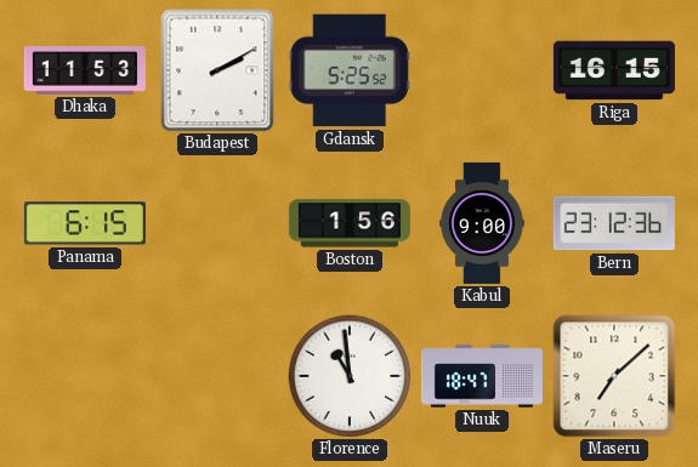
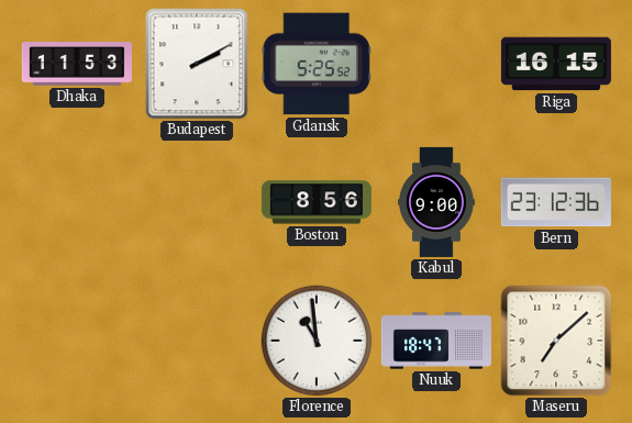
Panama: 6:15 -> none (85, 223)
Boston: 1:56 -> 8:56 (317, 202)
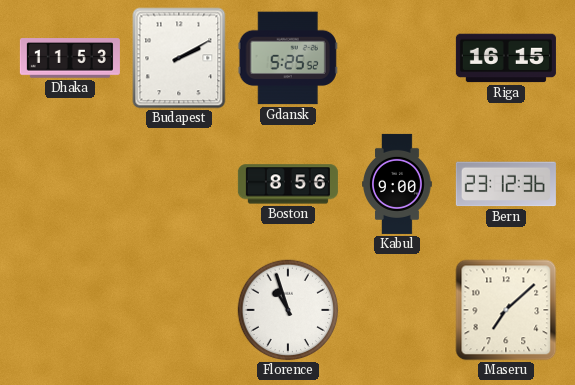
Florence: 10:59 -> 10:57 (288, 310)
Nuuk: 18:47 -> none (436, 341)
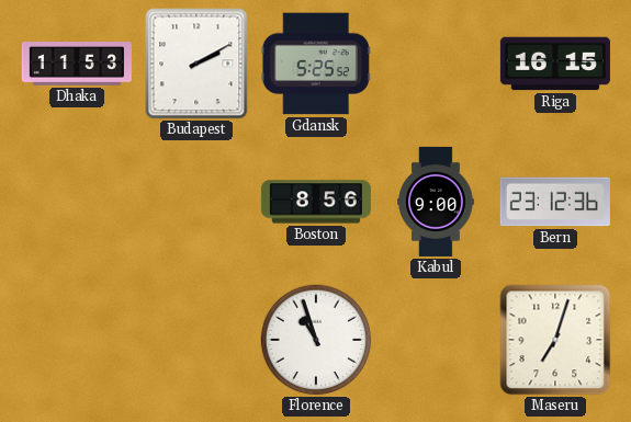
Maseru: 7:08 -> 7:03 (555, 340)
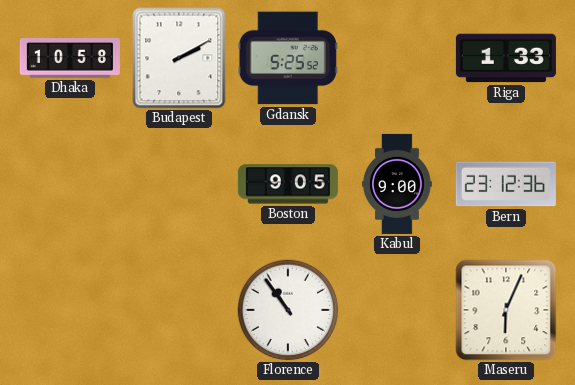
Dhaka: 11:53 -> 10:58 (70, 58)
Riga: 16:15 -> 1:33 (506, 58)
Boston: 8:56 -> 9:05 (288, 184)
Florence: 10:57 -> 10:54 (288, 310)
Maseru: 7:03 -> 6:04 (506, 310)
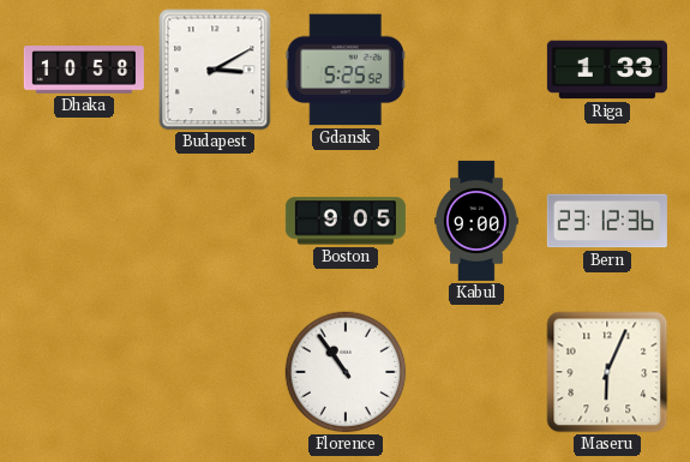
Budapest: 2:10 -> 3:10 (215, 70)
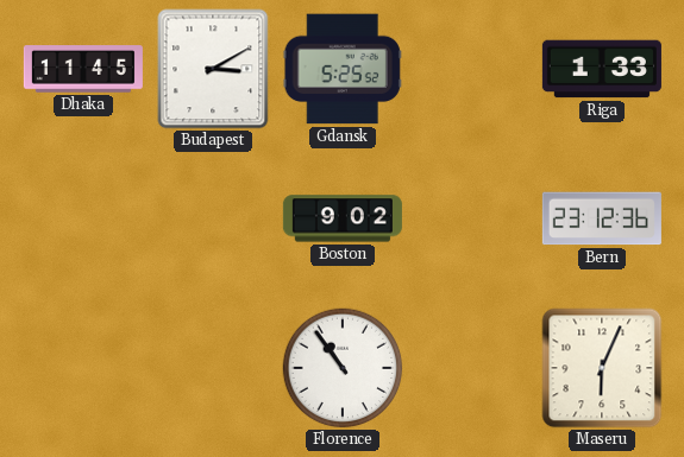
Dhaka: 10:58 -> 11:45 (83, 69)
Boston: 9:05 -> 9:02 (343, 218)
Kabul: 9:00 -> none (476, 221)
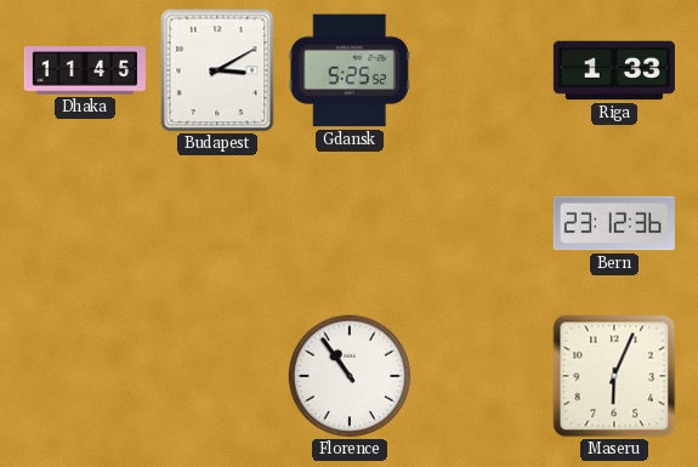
Boston: 9:02 -> none (343, 218)
